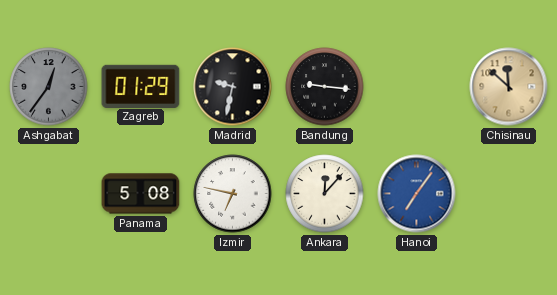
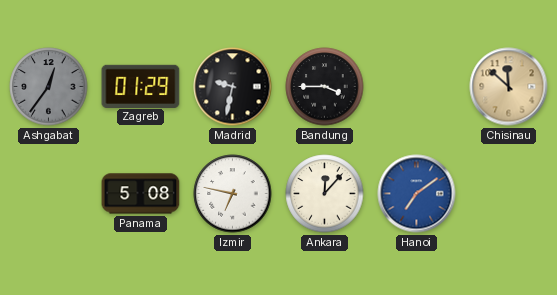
Bandung: 9:16 -> 3:45 (325, 87)
Hanoi: 7:06 -> 7:09 (417, 194)
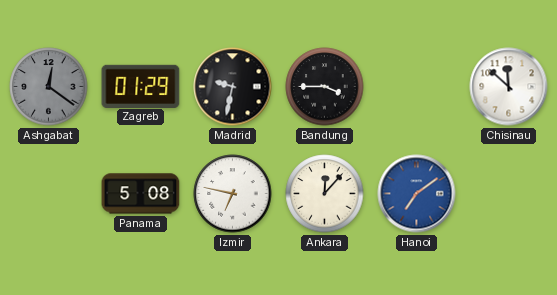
Ashgabat: 12:36 -> 12:21 (49, 87)
Chisinau dial: champagne -> white (509, 87)
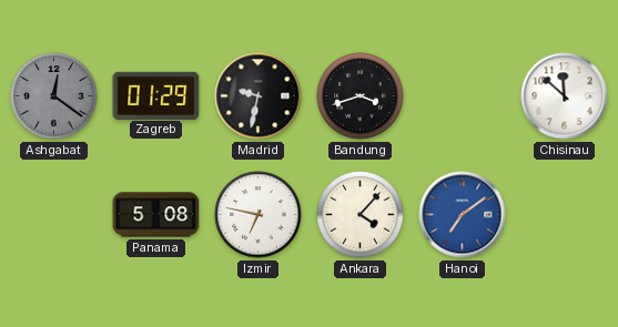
Bandung: 3:45 -> 3:42 (361, 96)
Ankara: 12:07 -> 4:07 (361, 215)
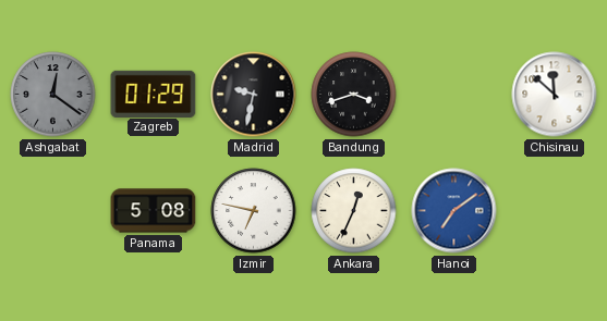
Ankara: 4:07 -> 12:34 (354, 211)
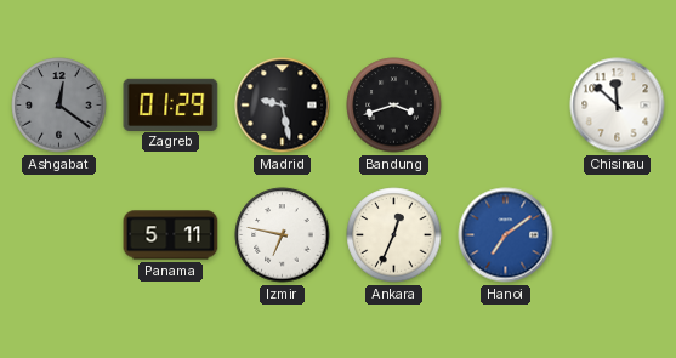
Madrid: 9:32 -> 9:28 (283, 106)
Panama: 5:08 -> 5:11 (171, 235)
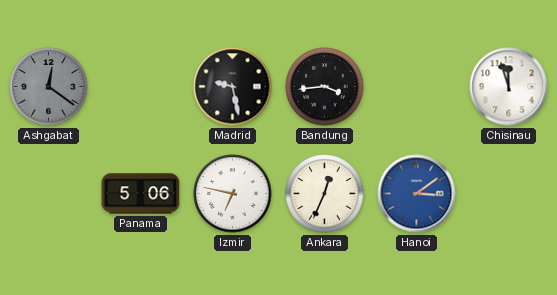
Zagreb: 01:29 -> none (171, 104)
Bandung: 3:42 -> 3:44 (325, 87)
Chisinau: 11:52 -> 11:57 (509, 87)
Panama: 5:11 -> 5:06 (141, 194)
Hanoi: 7:09 -> 3:09 (417, 194)
